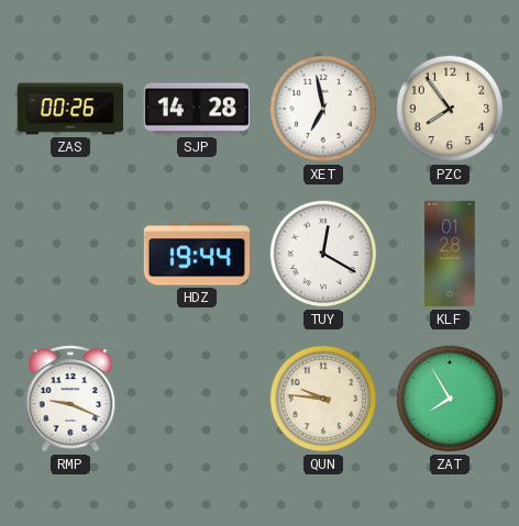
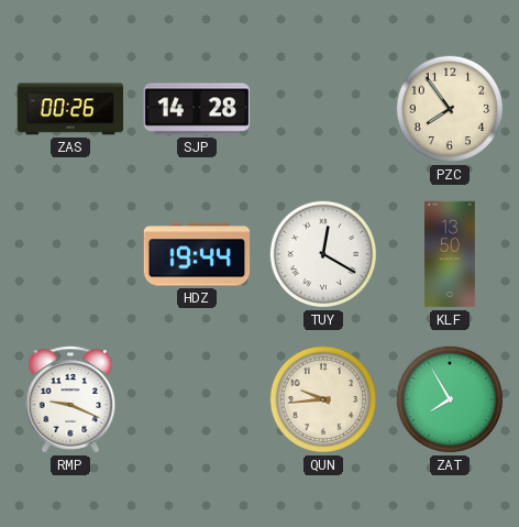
XET: 6:58 -> none (323, 109)
KLF: 01:28 -> 13:50 (450, 254)
QUN: 9:46 -> 9:44 (323, 399)
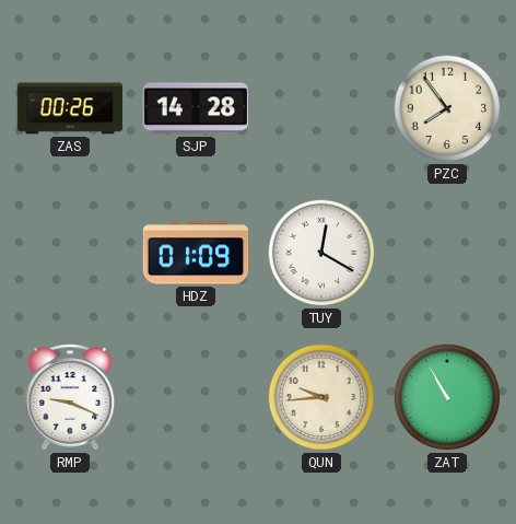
HDZ: 19:44 -> 01:09 (196, 253)
KLF: 13:50 -> none (450, 254)
ZAT: 7:55 -> 10:55 (447, 397)
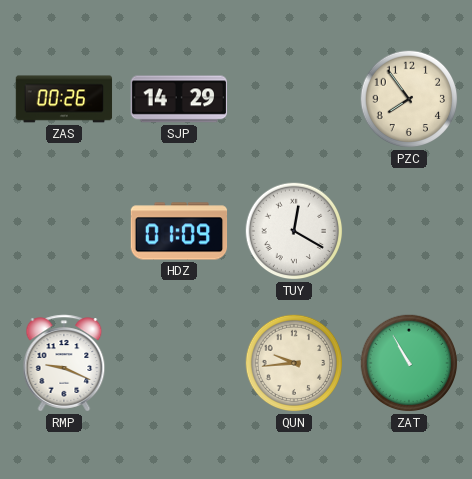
SJP: 14:28 -> 14:29 (178, 99)
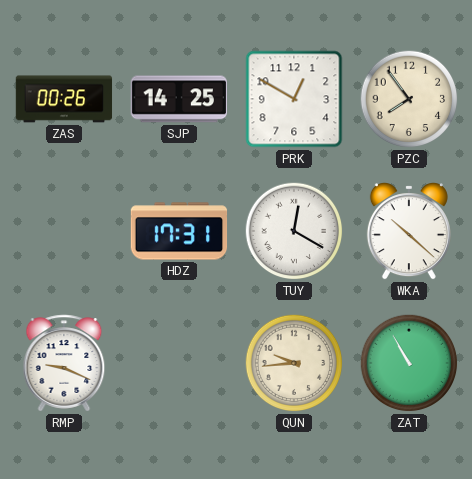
SJP: 14:29 -> 14:25 (178, 99)
PRK: none -> 12:50 (294, 99)
HDZ: 01:09 -> 17:31 (179, 231)
WKA: none -> 10:22 (409, 231)
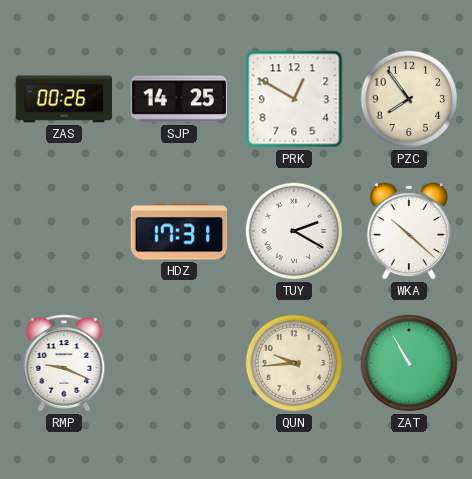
TUY: 12:20 -> 2:20 (294, 231)
